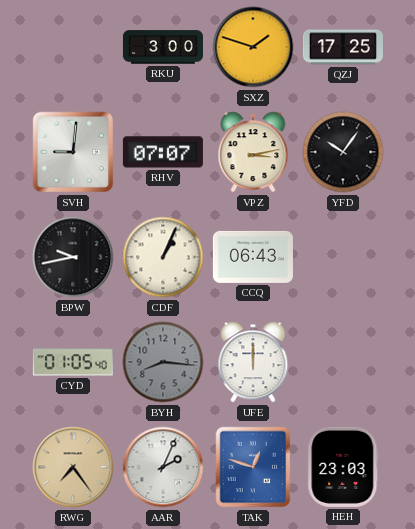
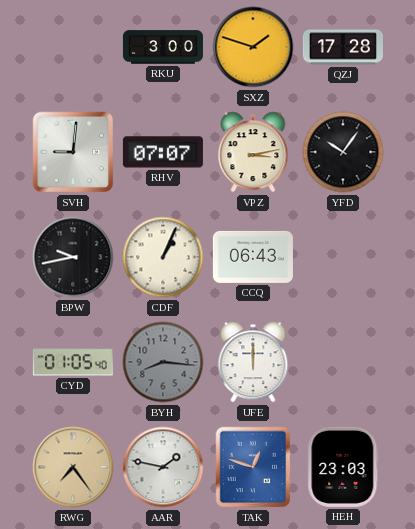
QZJ: 17:25 -> 17:28 (343, 47)
AAR: 2:04 -> 1:47 (163, 467)
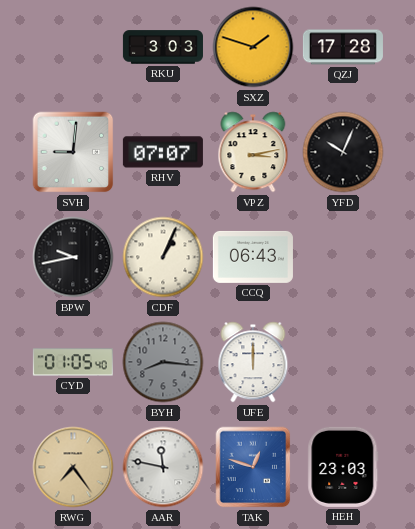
RKU: 3:00 -> 3:03 (163, 47)
YFD: 10:06 -> 10:04 (343, 152)
AAR: 1:47 -> 11:47 (163, 467)
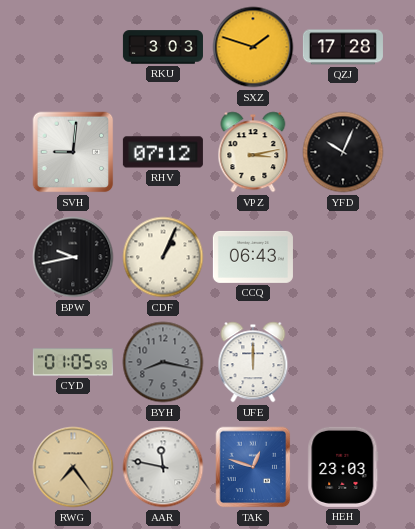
RHV: 07:07 -> 07:12 (163, 152)
CYD: 01:05:40 -> 01:05:59 (73, 362)
BYH: 8:16 -> 8:17 (163, 362)
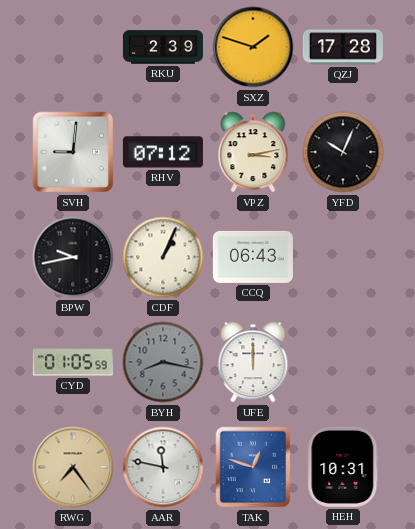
RKU: 3:03 -> 2:39 (163, 47)
HEH: 23:03 -> 10:31 (343, 467)
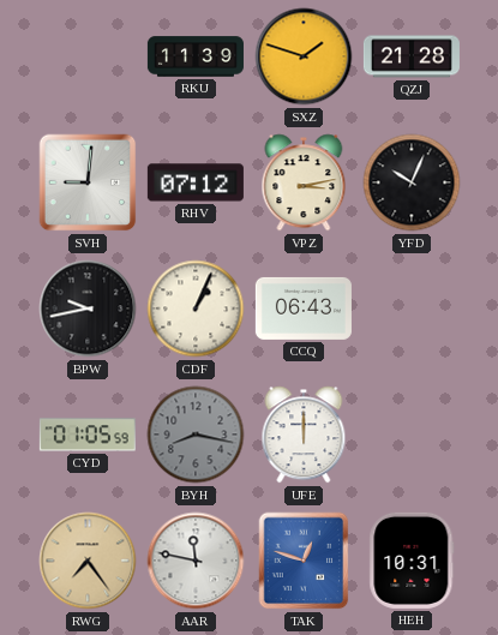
RKU: 2:39 -> 11:39 (196, 56)
QZJ: 17:28 -> 21:28 (412, 56)
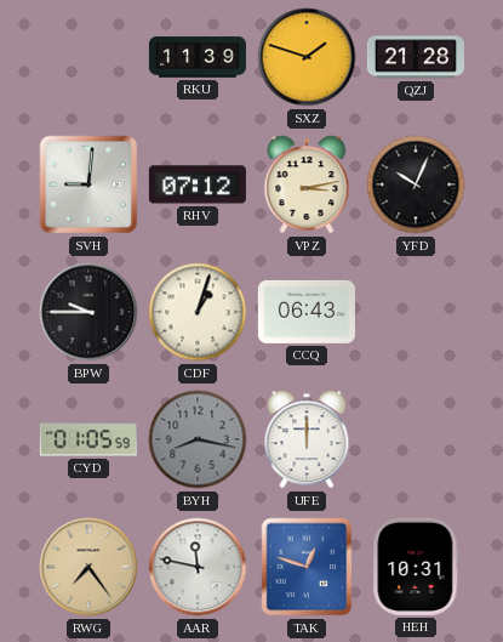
BPW: 9:43 -> 9:45 (88, 312)
CDF: 1:04 -> 1:03 (198, 312)
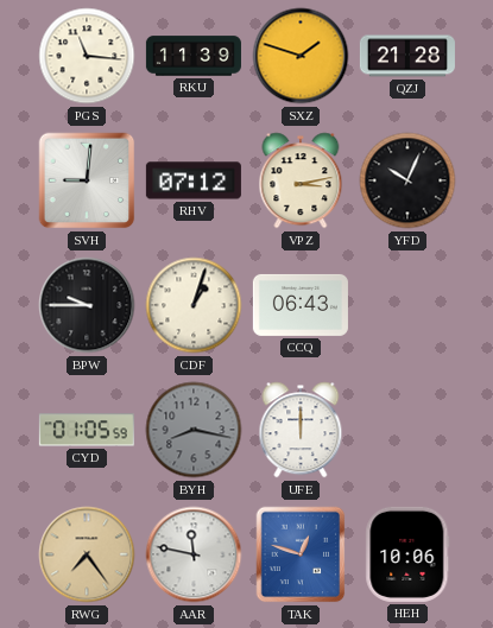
PGS: none -> 11:16 (87, 56)
HEH: 10:31 -> 10:06 (407, 554)
